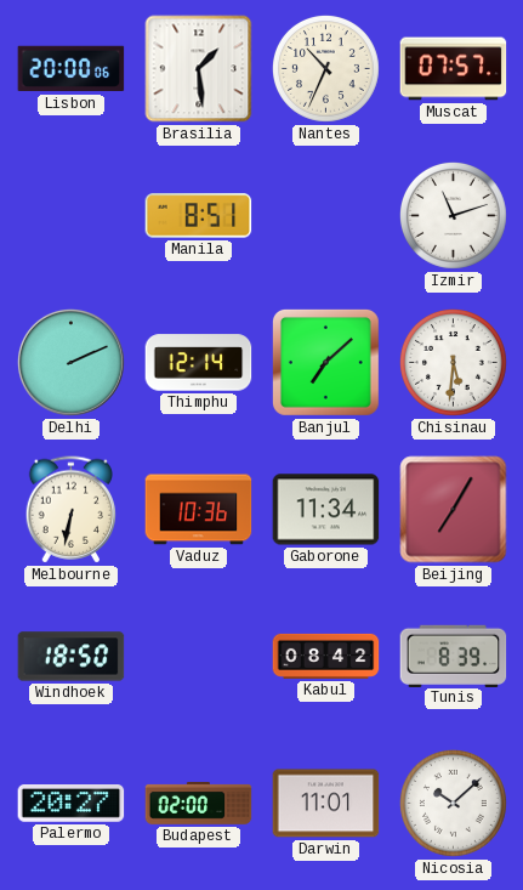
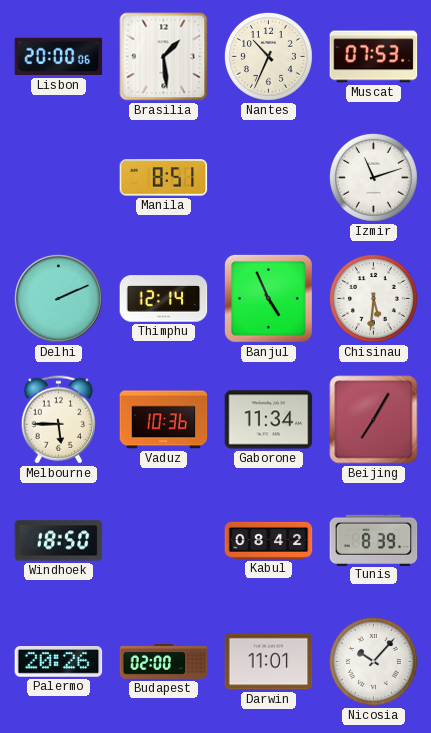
Muscat: 07:57 -> 07:53 (374, 57)
Banjul: 7:08 -> 4:56 (268, 298)
Melbourne: 6:32 -> 5:45 (58, 420)
Palermo: 20:27 -> 20:26 (59, 662)
Nicosia: 10:08 -> 10:07 (373, 661)
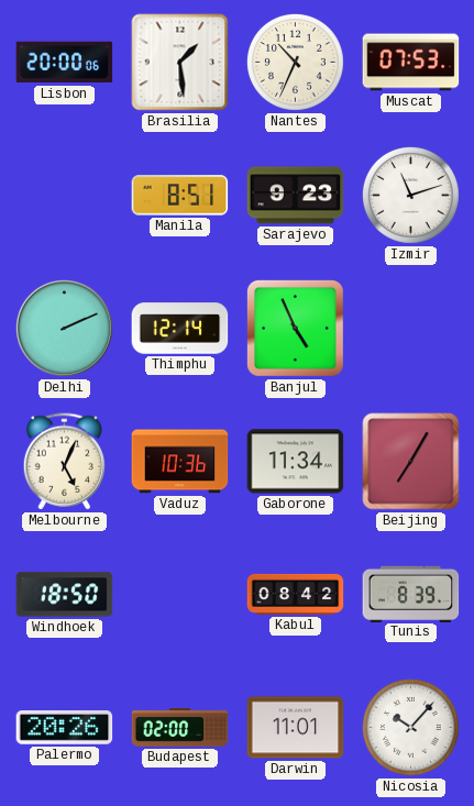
Sarajevo: none -> 9:23 (296, 196)
Chisinau: 5:31 -> none (373, 298)
Melbourne: 5:45 -> 5:04 (64, 462)
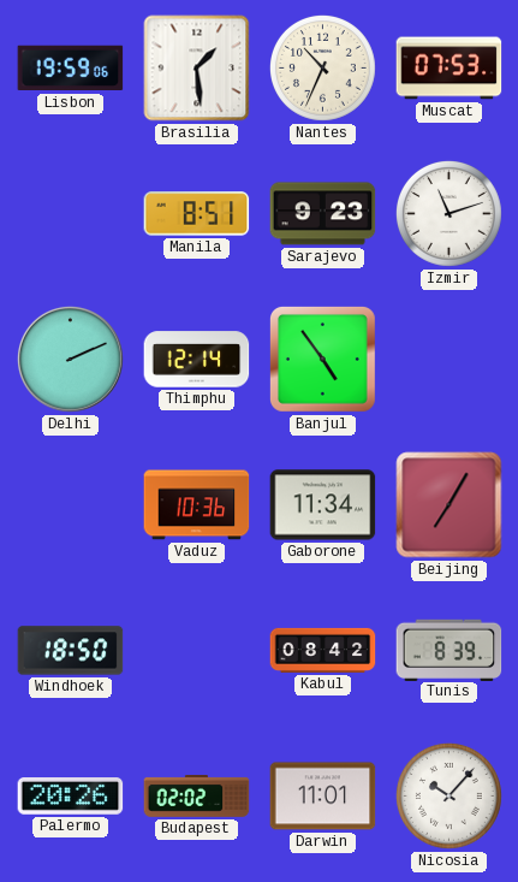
Lisbon: 20:00 -> 19:59 (71, 69)
Banjul: 4:56 -> 4:54 (322, 359)
Melbourne: 5:04 -> none (64, 462)
Budapest: 02:00 -> 02:02 (197, 797)
